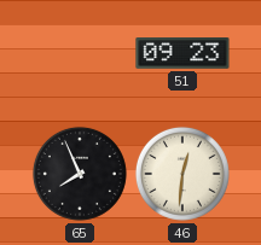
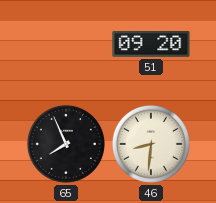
51: 09:23 -> 09:20 (151, 44)
46: 12:31 -> 8:31 (151, 144)
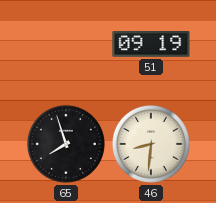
51: 09:20 -> 09:19 (151, 44)
65: 7:56 -> 7:57 (66, 144)
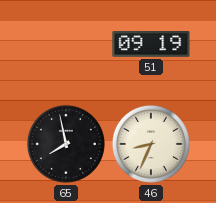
65: 7:57 -> 7:58 (66, 144)
46: 8:31 -> 8:34 (151, 144)
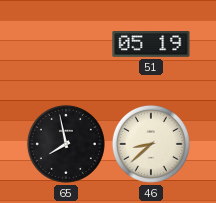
51: 09:19 -> 05:19 (151, 44)
46: 8:34 -> 8:38 (151, 144)
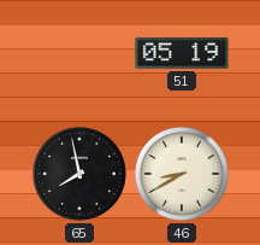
46: 8:38 -> 8:40 (182, 174)
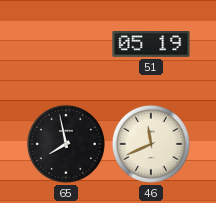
46: 8:40 -> 11:41 (151, 144)
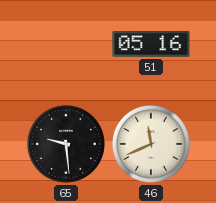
51: 05:19 -> 05:16 (151, 44)
65: 7:58 -> 9:29 (66, 144)
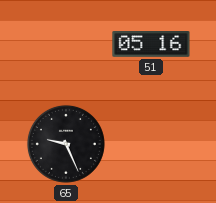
65: 9:29 -> 9:26 (66, 144)
46: 11:41 -> none (151, 144)
